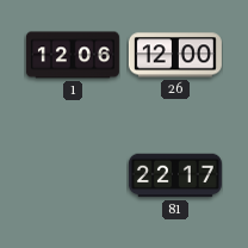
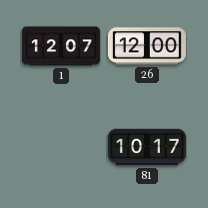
1: 12:06 -> 12:07 (61, 46)
81: 22:17 -> 10:17 (147, 147)
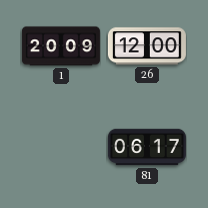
1: 12:07 -> 20:09 (61, 46)
81: 10:17 -> 06:17 (147, 147)
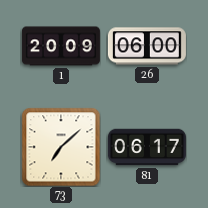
26: 12:00 -> 06:00 (147, 46)
73: none -> 7:08 (61, 147)
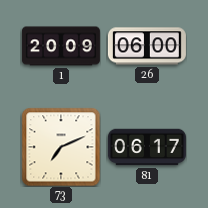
73: 7:08 -> 7:11 (61, 147)
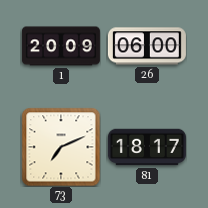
81: 06:17 -> 18:17 (147, 147)
